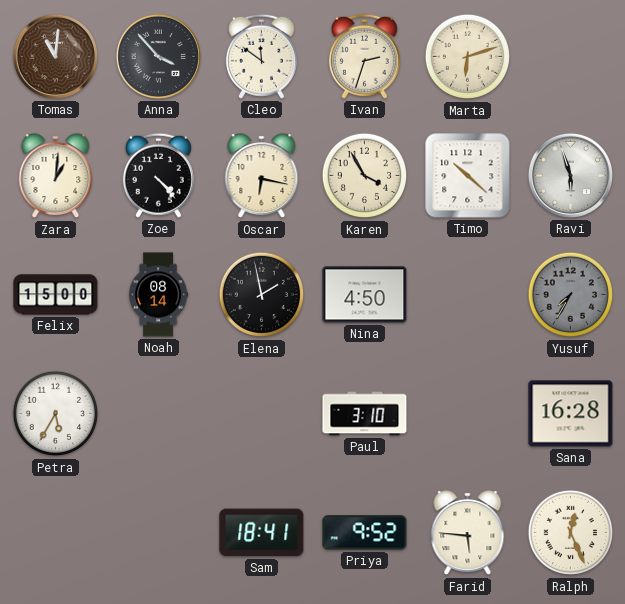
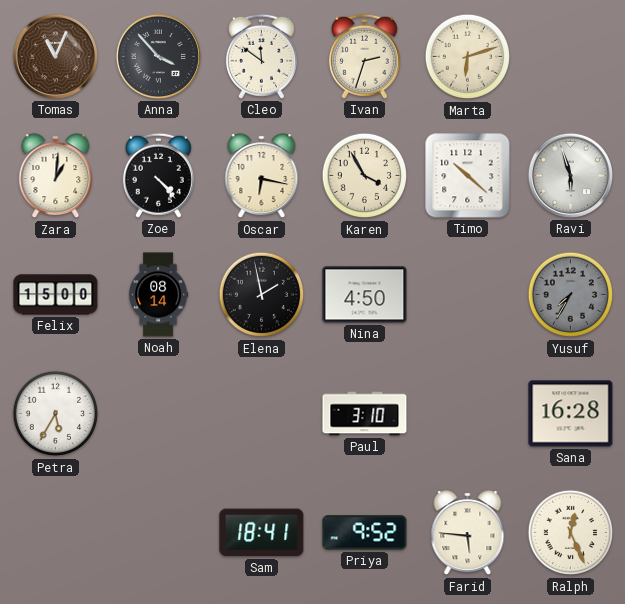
Tomas: 11:01 -> 11:04 (55, 56)
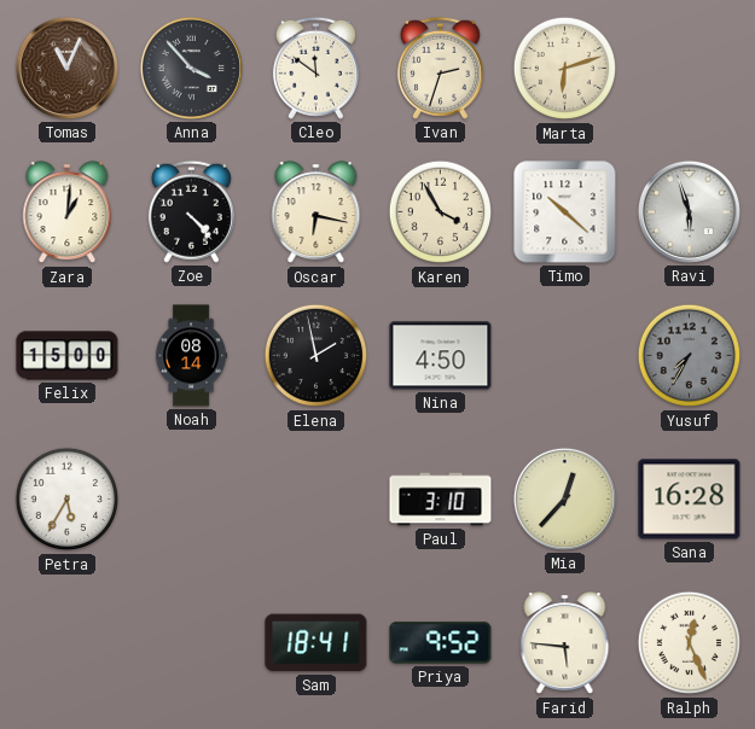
Mia: none -> 12:37 (564, 498)
